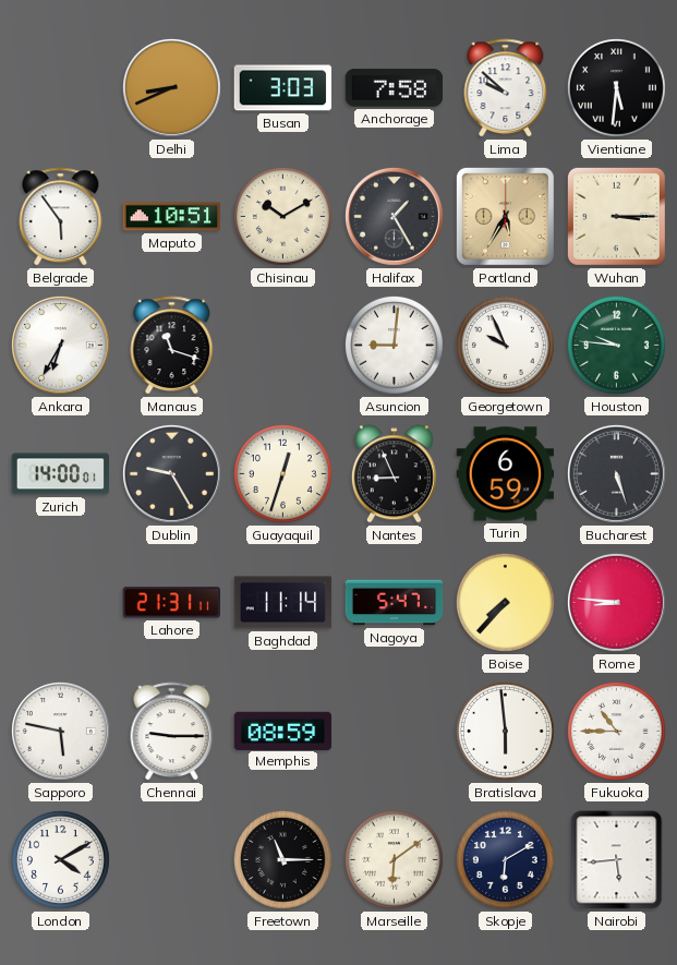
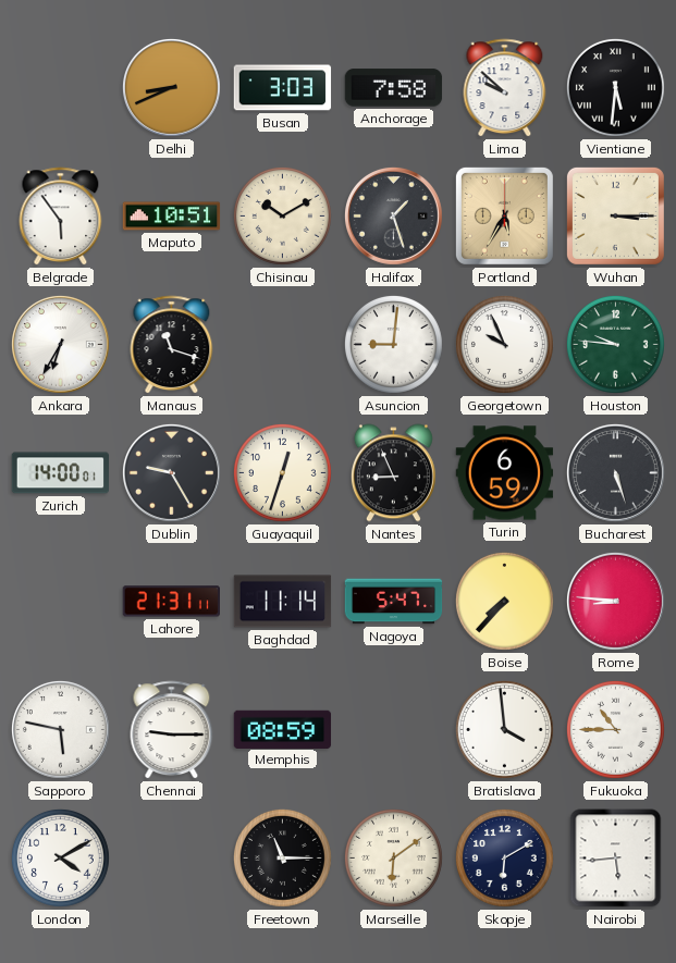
Halifax: 1:25 -> 1:27 (393, 215)
Bratislava: 5:59 -> 3:59 (505, 730)
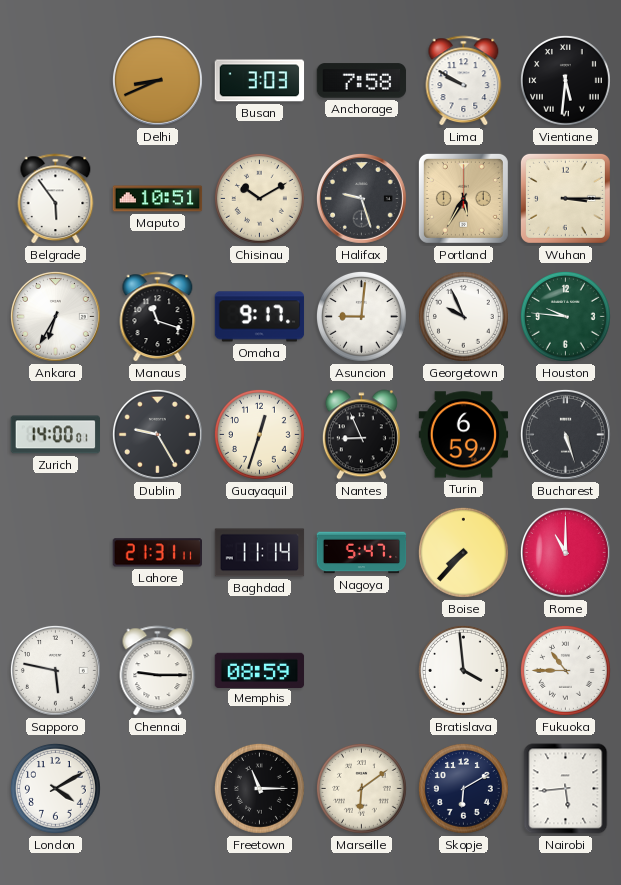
Lima: 9:52 -> 9:50 (464, 81)
Halifax: 1:27 -> 9:27 (361, 198)
Omaha: none -> 9:17 (260, 317)
Rome: 8:46 -> 11:00 (565, 552)
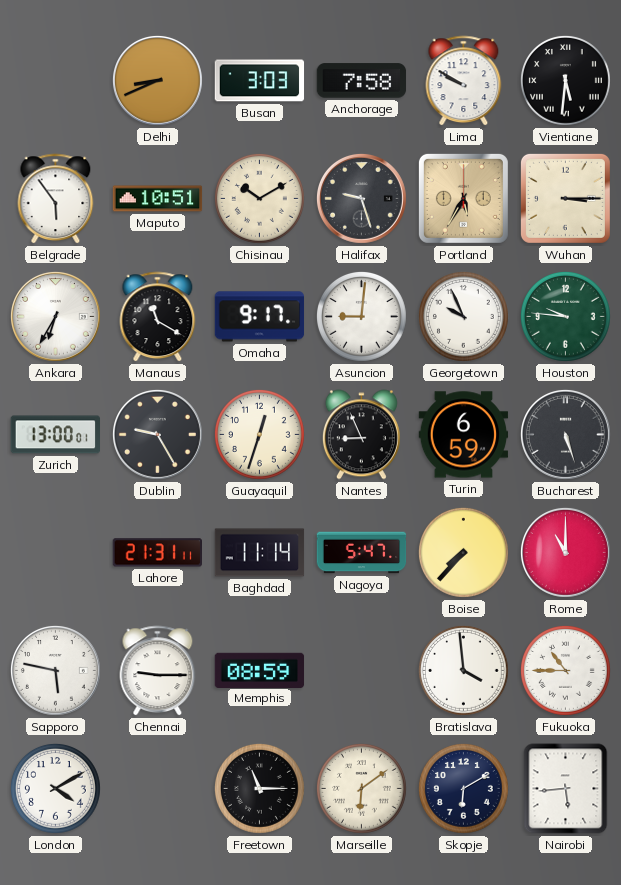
Manaus: 11:18 -> 11:20 (158, 317)
Zurich: 14:00 -> 13:00 (56, 435)
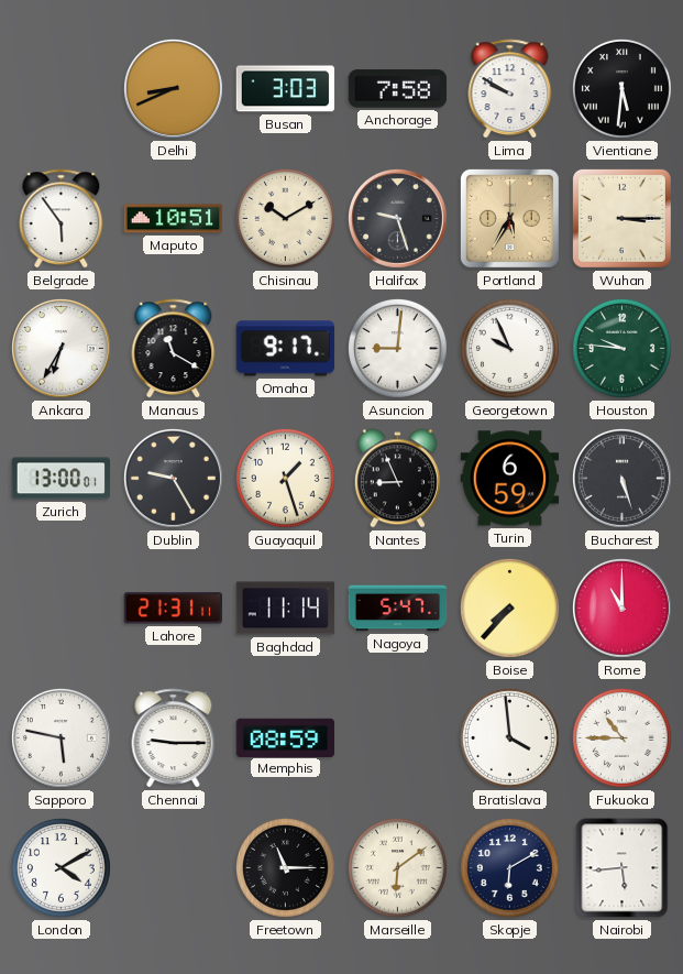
Guayaquil: 12:33 -> 1:27 (286, 479)
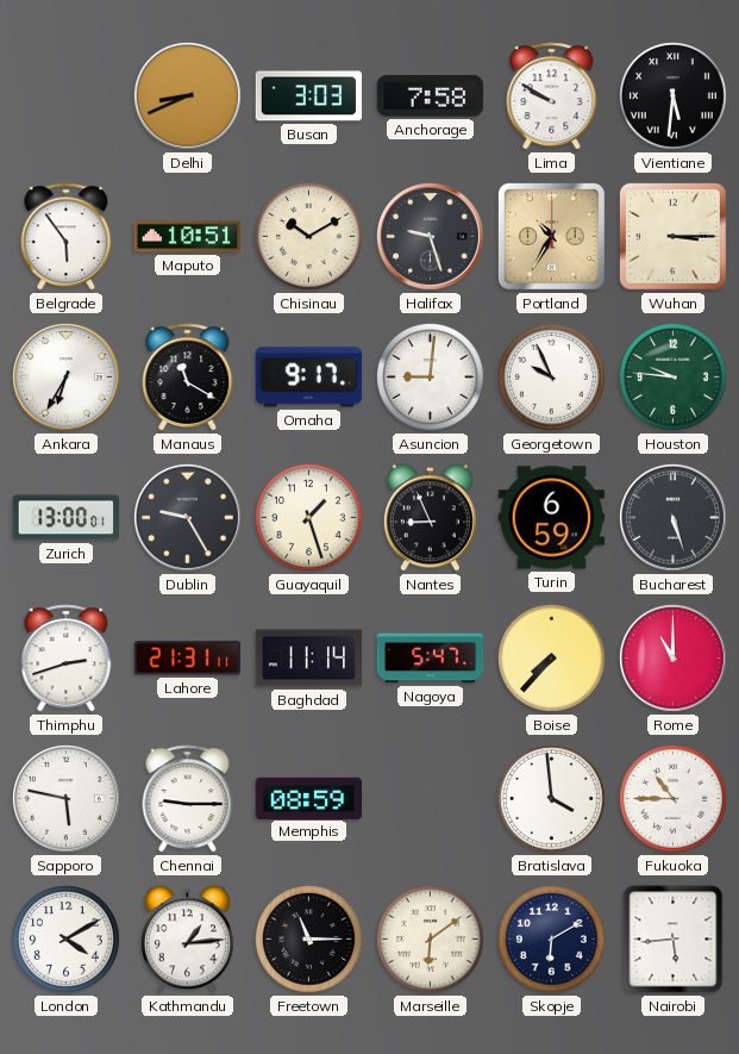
Portland: 5:35 -> 10:35 (551, 236)
Thimphu: none -> 2:42 (67, 659)
Kathmandu: none -> 1:14 (187, 940)
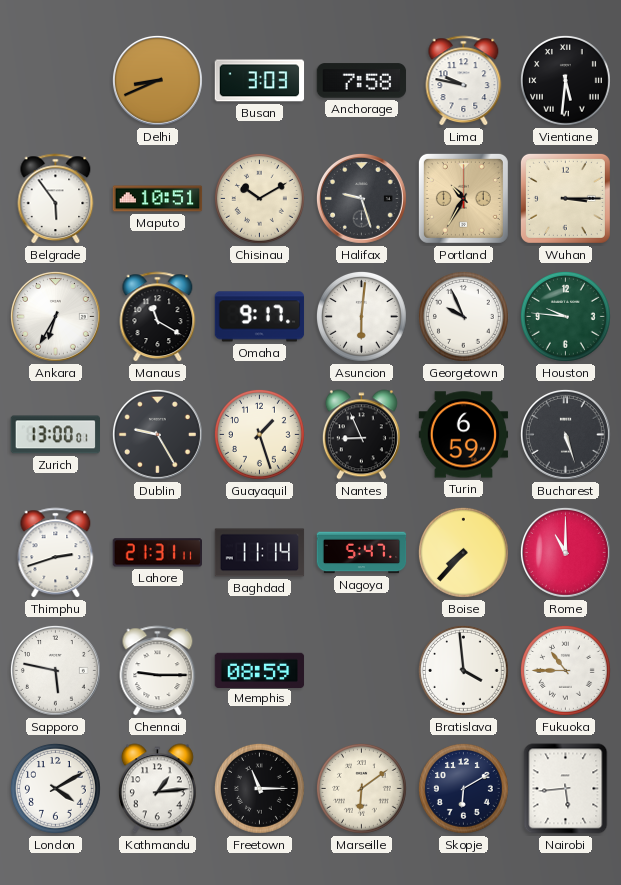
Lima: 9:50 -> 9:47 (464, 81)
Asuncion: 9:01 -> 6:01 (362, 317)
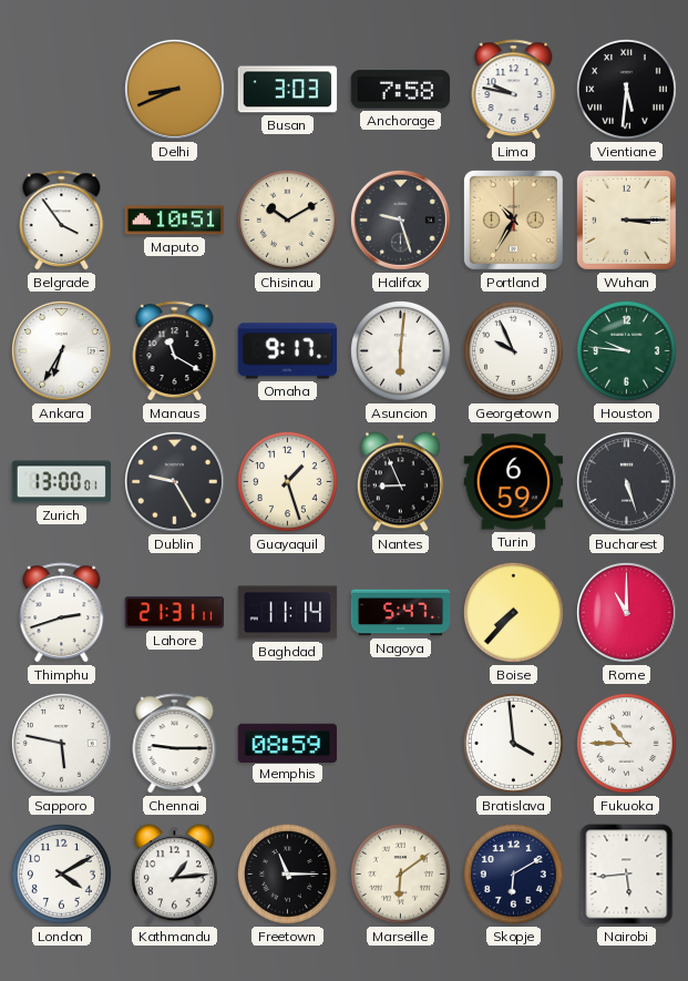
Belgrade: 5:54 -> 3:54 (62, 221)
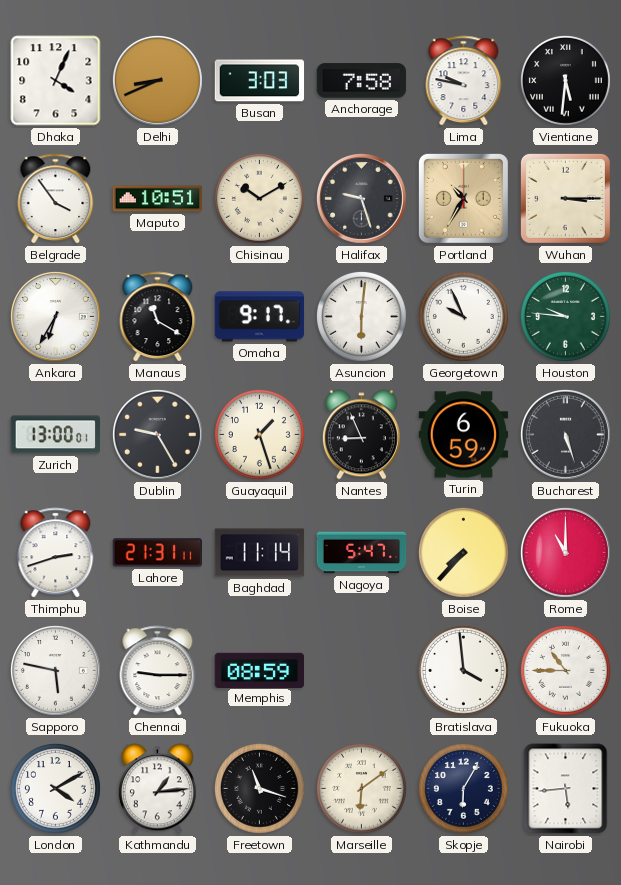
Dhaka: none -> 4:04 (56, 81)
Freetown: 11:15 -> 11:18 (260, 789)
Skopje: 6:10 -> 6:05 (464, 789)
